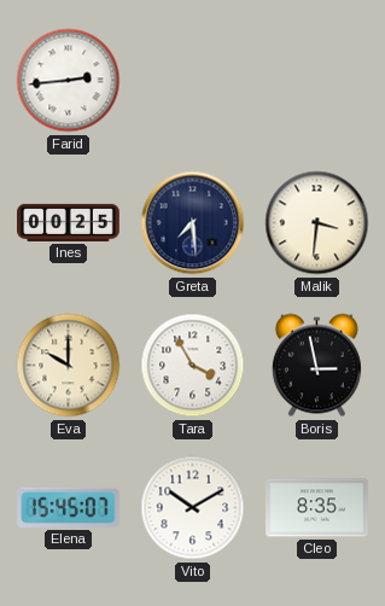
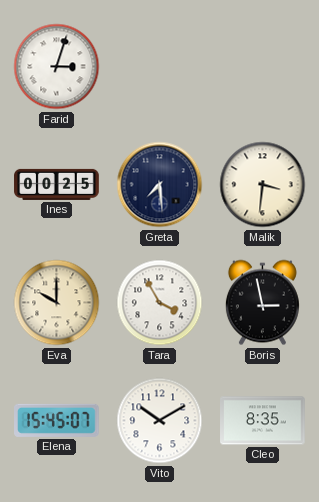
Farid: 2:44 -> 3:03 (57, 67)
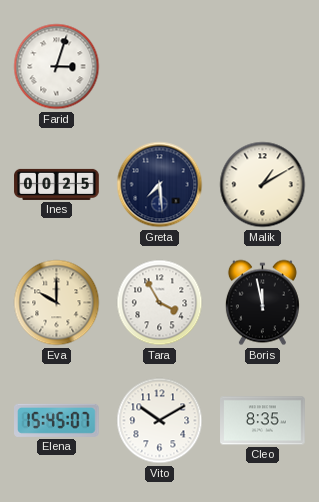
Malik: 3:31 -> 1:10 (263, 185)
Boris: 2:58 -> 11:58 (262, 303)
